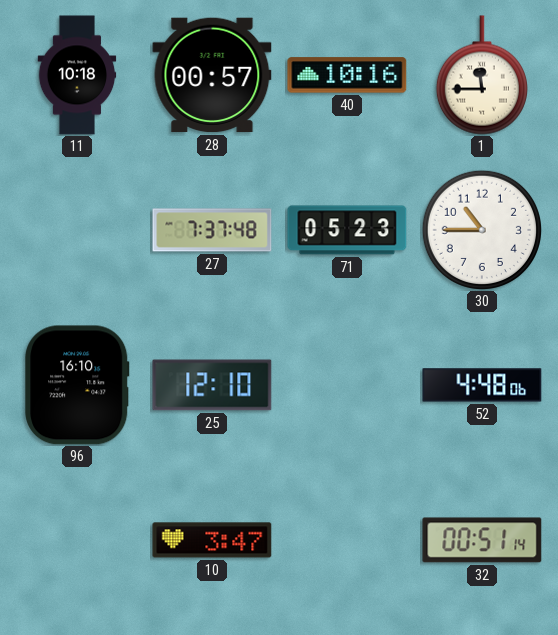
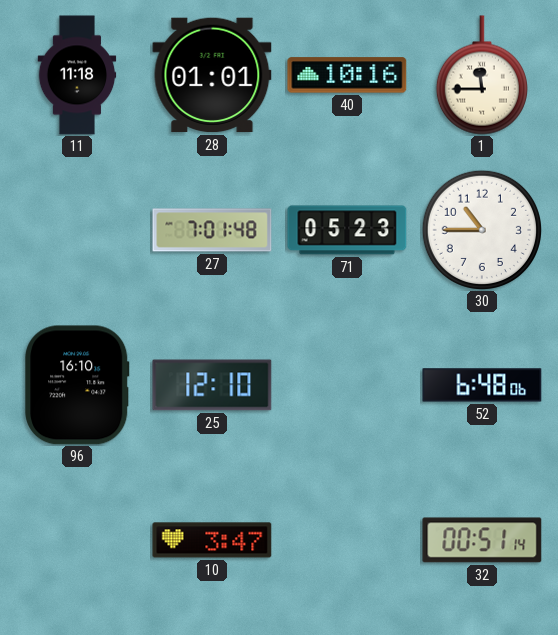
11: 10:18 -> 11:18 (77, 75)
28: 00:57 -> 01:01 (212, 75)
27: 7:37 -> 7:01 (212, 230)
52: 4:48 -> 6:48 (482, 385)
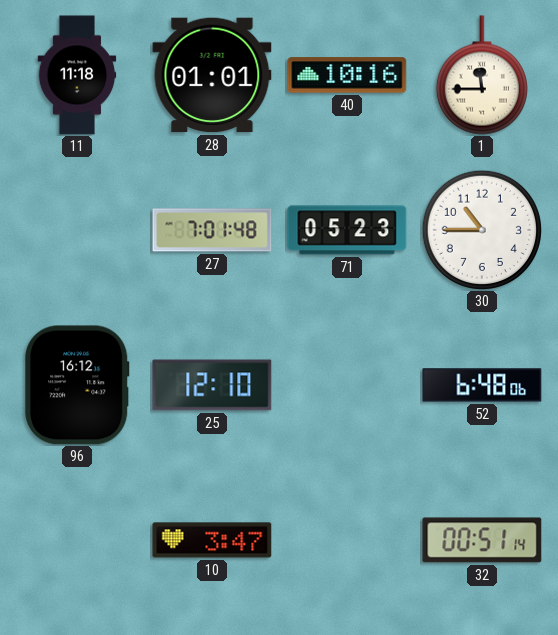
96: 16:10 -> 16:12 (77, 385)
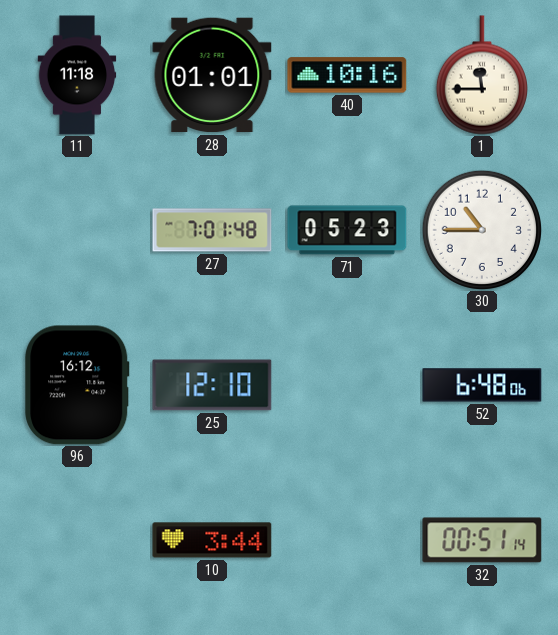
10: 3:47 -> 3:44 (212, 540)
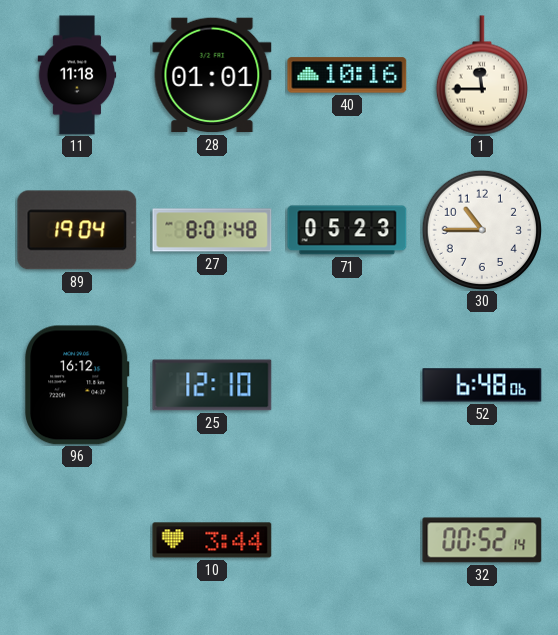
89: none -> 19:04 (77, 230)
27: 7:01 -> 8:01 (212, 230)
32: 00:51 -> 00:52 (482, 540)
